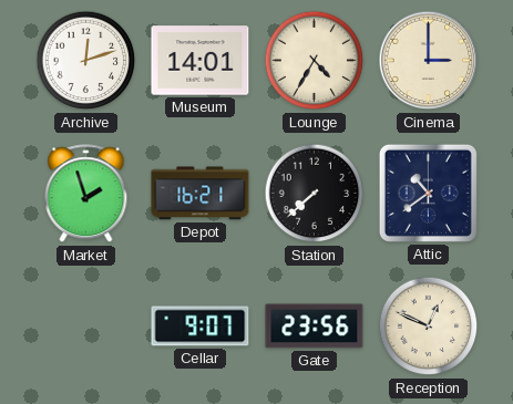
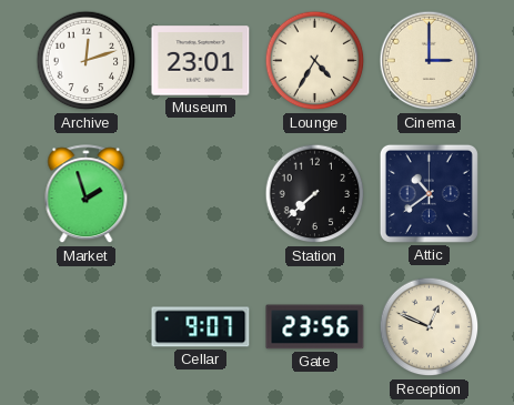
Museum: 14:01 -> 23:01 (201, 61)
Depot: 16:21 -> none (201, 194)
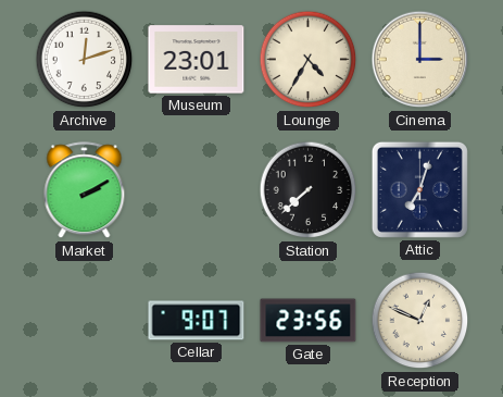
Market: 1:57 -> 2:10 (85, 190)
Attic: 10:39 -> 7:03 (419, 189)
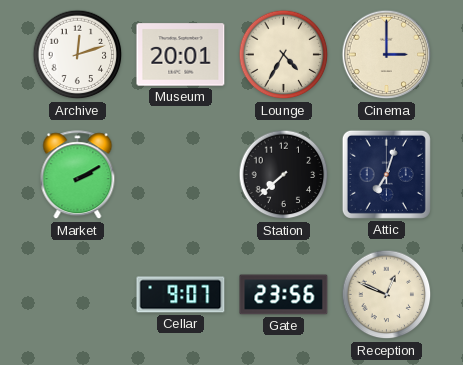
Museum: 23:01 -> 20:01 (181, 55)
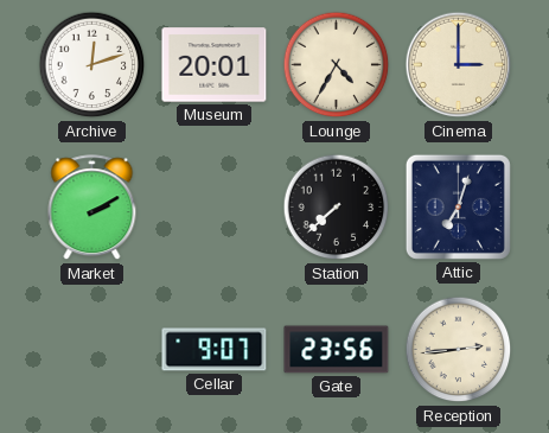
Reception: 12:49 -> 2:44 (459, 350)
